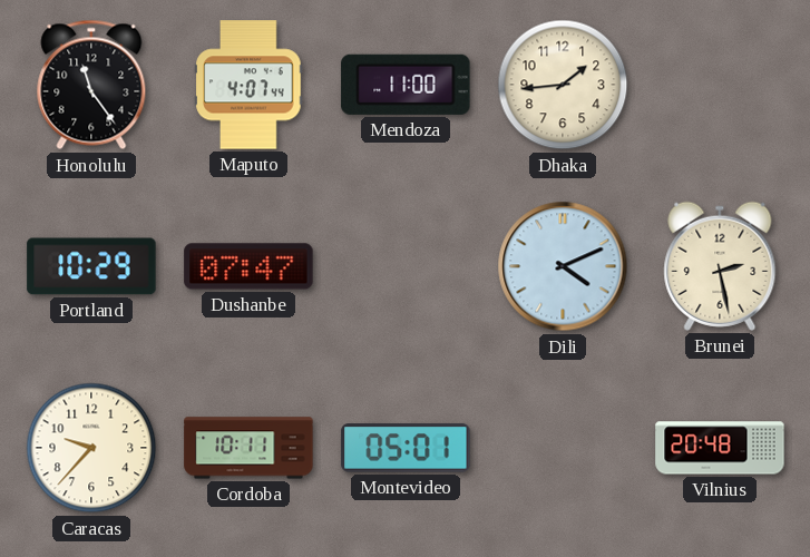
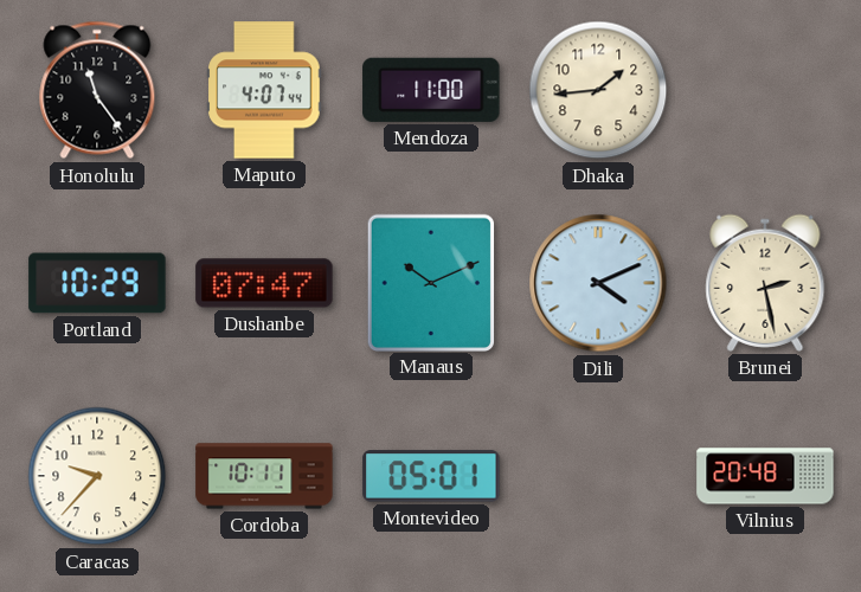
Manaus: none -> 10:11 (430, 282)
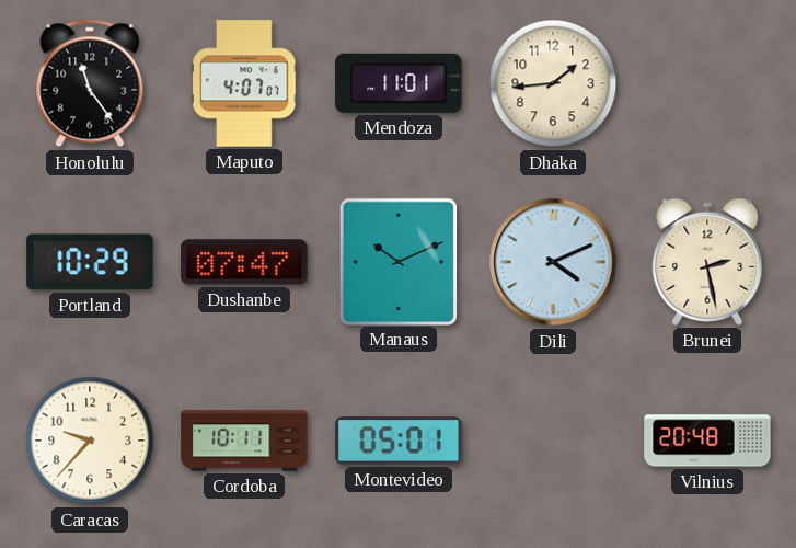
Maputo: 4:07:44 -> 4:07:07 (244, 83)
Mendoza: 11:00 -> 11:01 (399, 83)
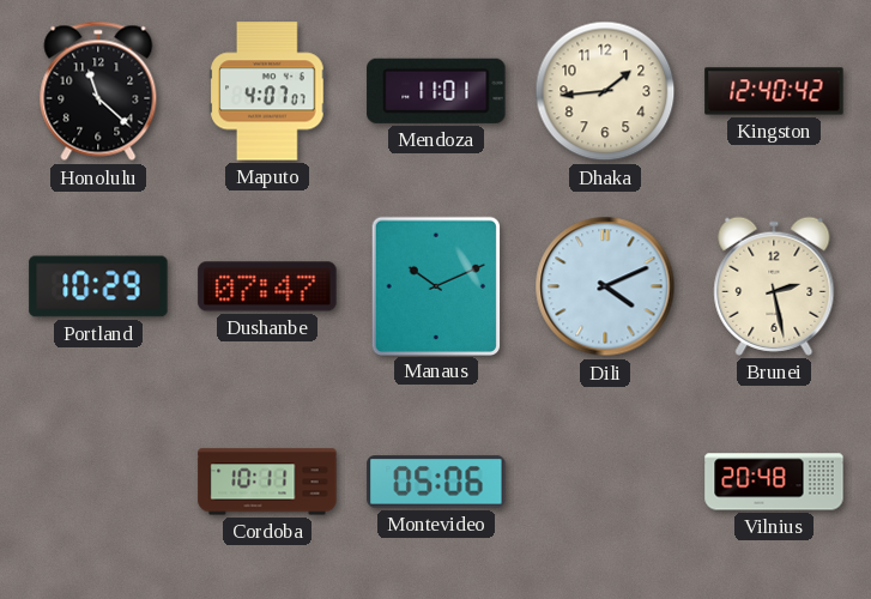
Honolulu: 11:24 -> 11:22 (98, 91)
Kingston: none -> 12:40 (774, 91)
Caracas: 9:37 -> none (90, 441)
Montevideo: 05:01 -> 05:06 (436, 482)
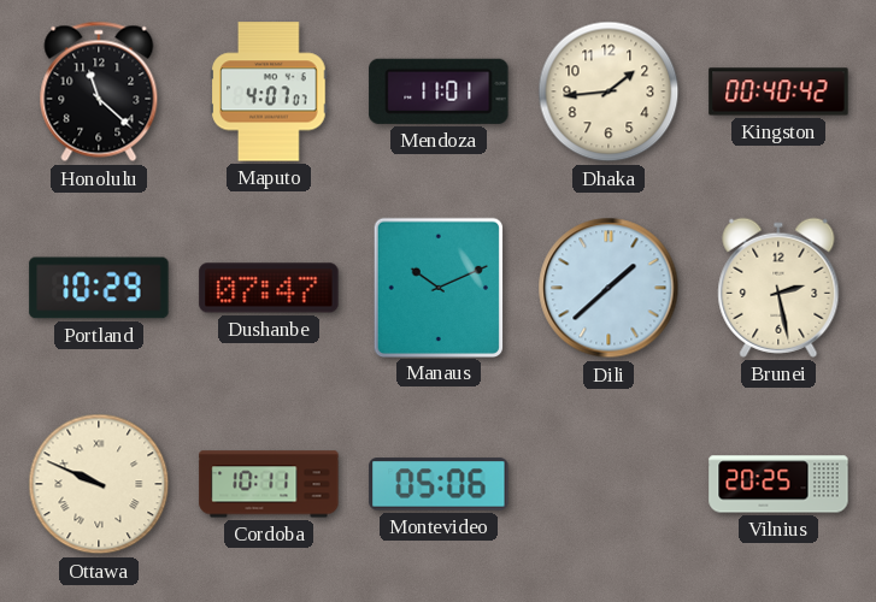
Kingston: 12:40 -> 00:40 (778, 92)
Dili: 4:11 -> 1:38 (609, 288)
Ottawa: none -> 9:49 (99, 484)
Vilnius: 20:48 -> 20:25 (778, 484)
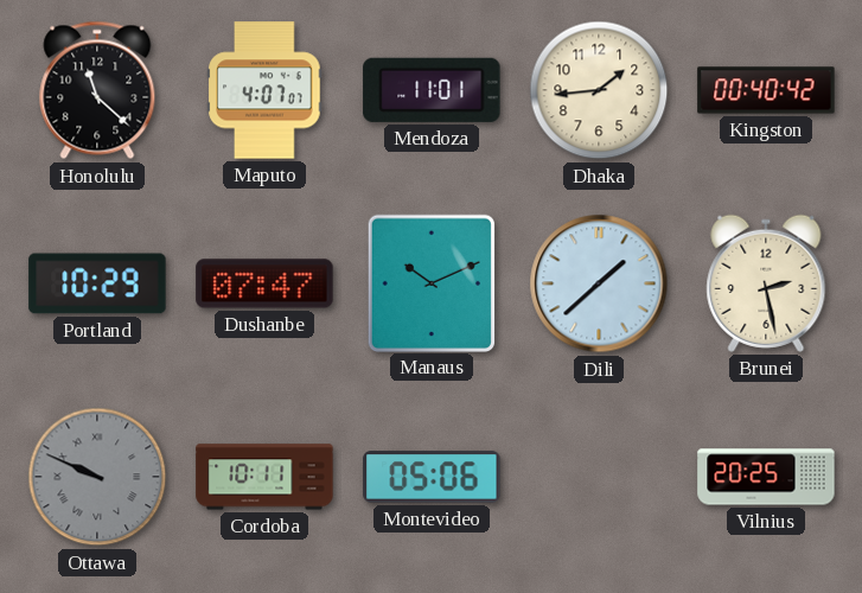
Ottawa dial: cream -> grey (97, 477)
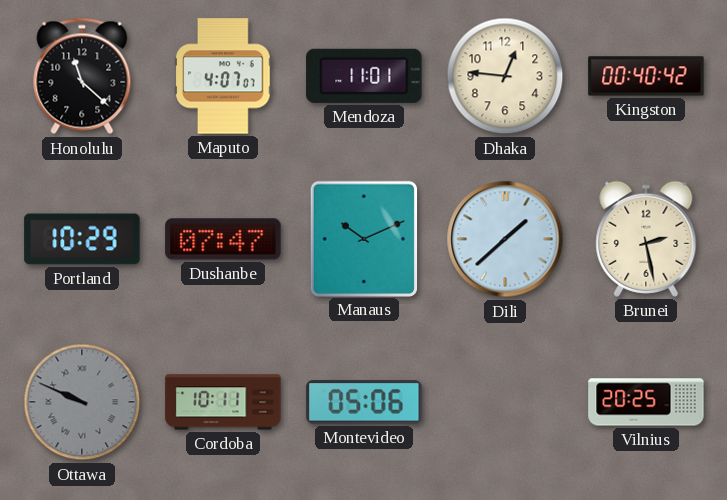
Dhaka: 1:44 -> 12:46 (505, 76)
